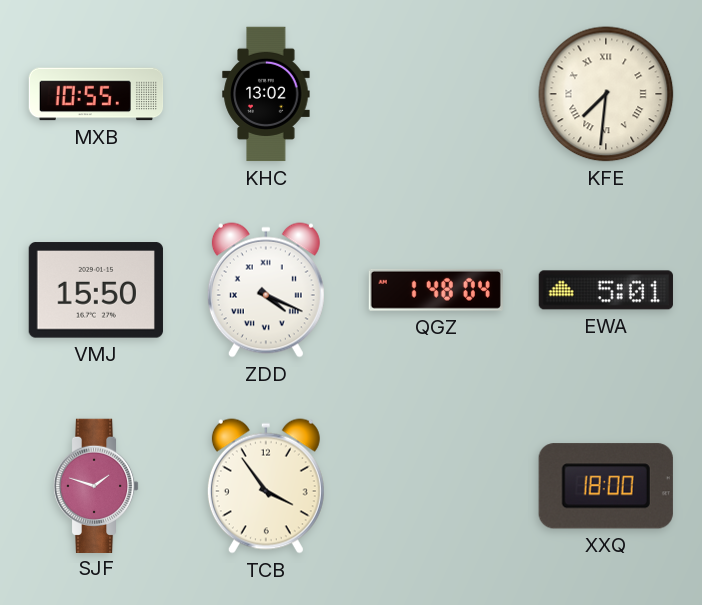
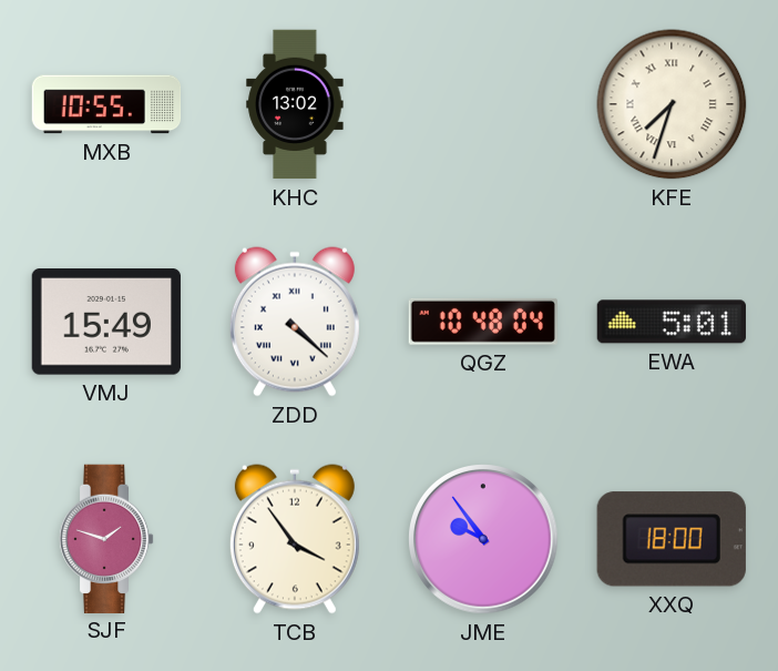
KFE: 7:31 -> 7:33 (672, 104)
VMJ: 15:50 -> 15:49 (106, 322)
ZDD: 4:19 -> 4:22 (295, 322)
QGZ: 1:48 -> 10:48 (483, 322)
JME: none -> 9:54 (483, 539)
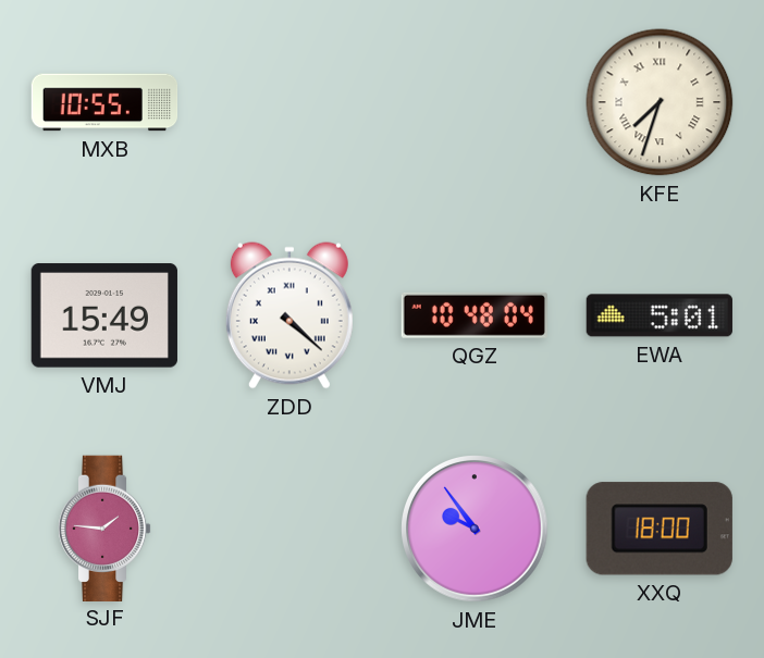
KHC: 13:02 -> none (295, 104)
SJF: 1:48 -> 1:46 (104, 527)
TCB: 3:54 -> none (295, 539)
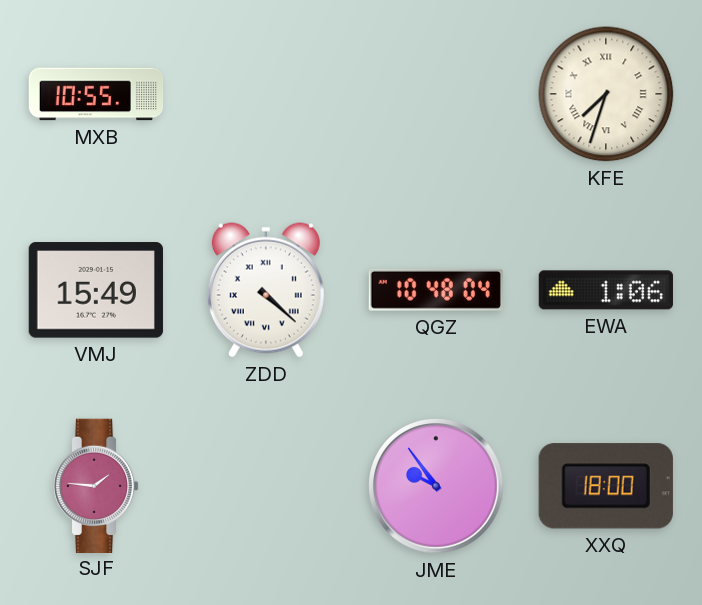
EWA: 5:01 -> 1:06 (606, 290)
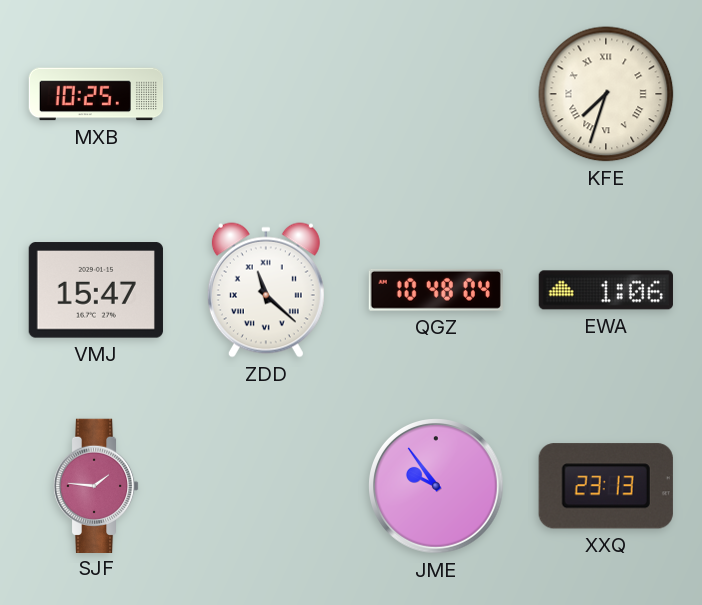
MXB: 10:55 -> 10:25 (96, 94)
VMJ: 15:49 -> 15:47 (96, 290)
ZDD: 4:22 -> 11:22 (266, 290)
XXQ: 18:00 -> 23:13 (606, 486)
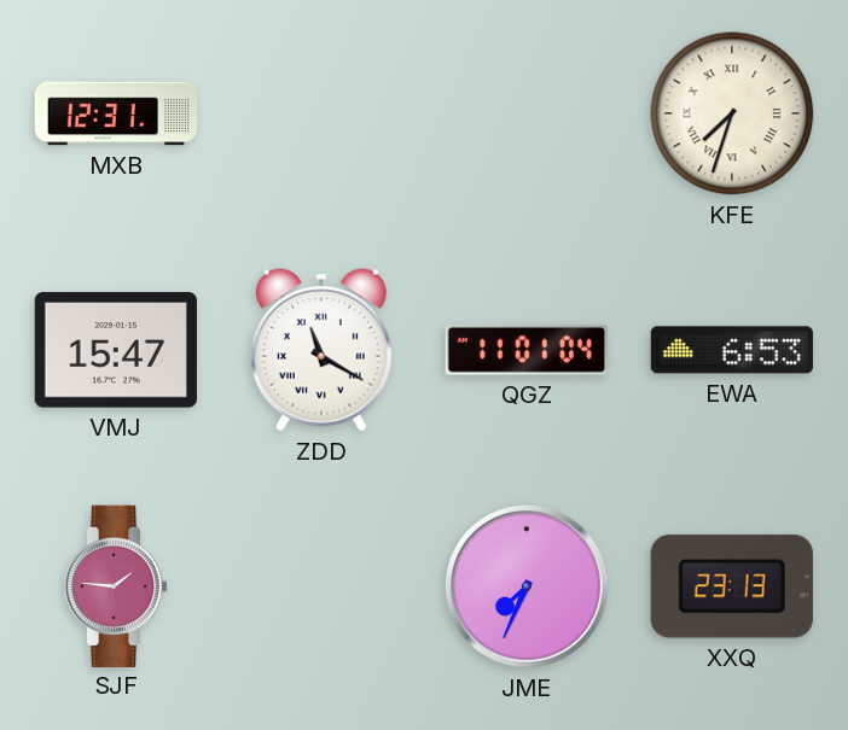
MXB: 10:25 -> 12:31 (116, 113)
ZDD: 11:22 -> 11:20 (321, 350)
QGZ: 10:48 -> 11:01 (527, 350)
EWA: 1:06 -> 6:53 (732, 350)
JME: 9:54 -> 7:34 (527, 586)
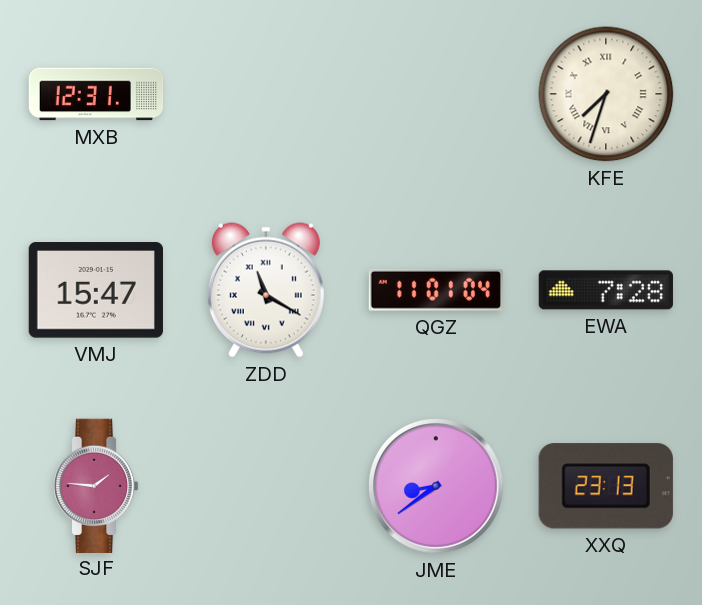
EWA: 6:53 -> 7:28 (606, 290)
JME: 7:34 -> 8:39 (436, 486)
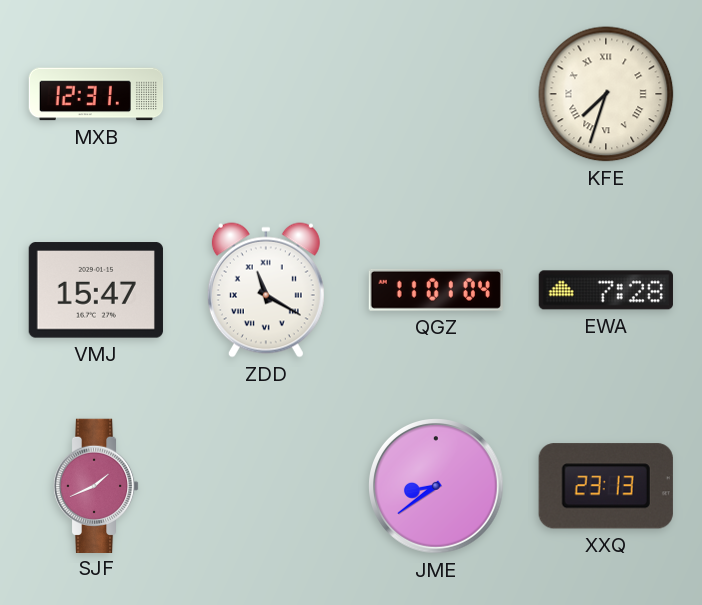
SJF: 1:46 -> 1:41 (96, 485)
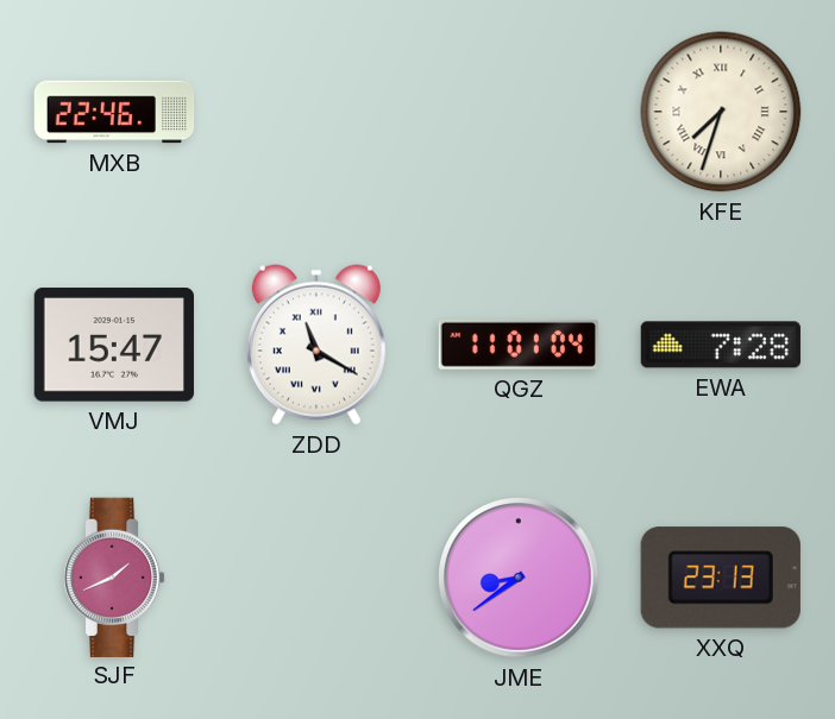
MXB: 12:31 -> 22:46 (114, 112)
